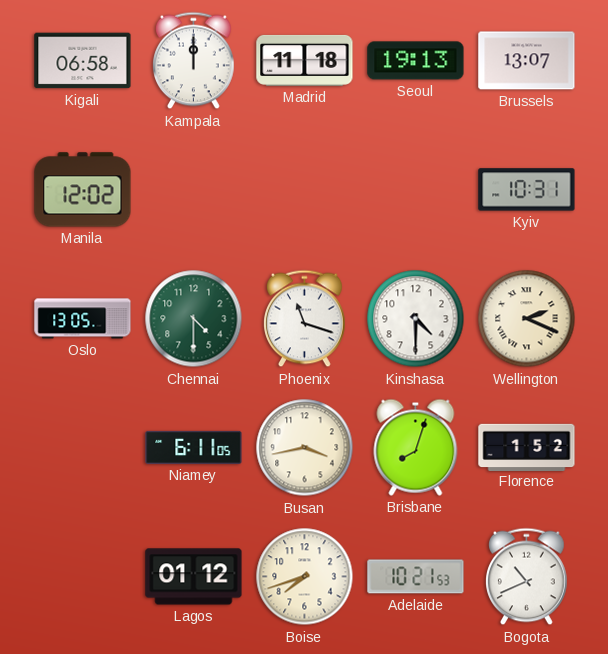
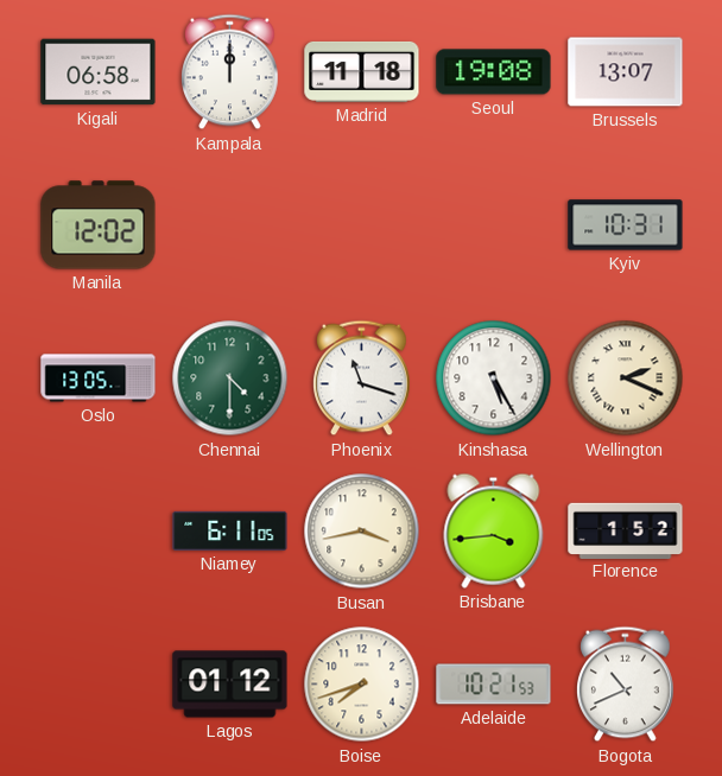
Seoul: 19:13 -> 19:08 (494, 72)
Kinshasa: 4:30 -> 5:25 (494, 379)
Brisbane: 8:03 -> 3:44 (494, 530)
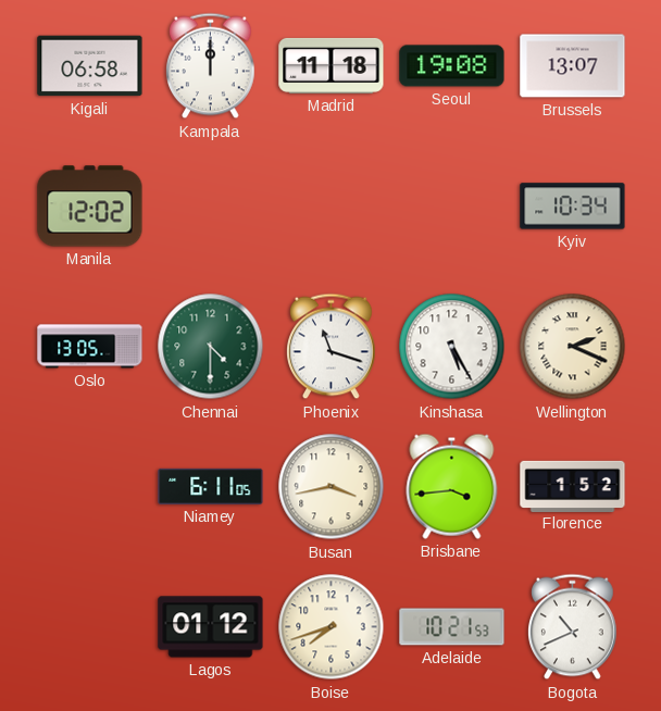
Kyiv: 10:31 -> 10:34 (573, 207)
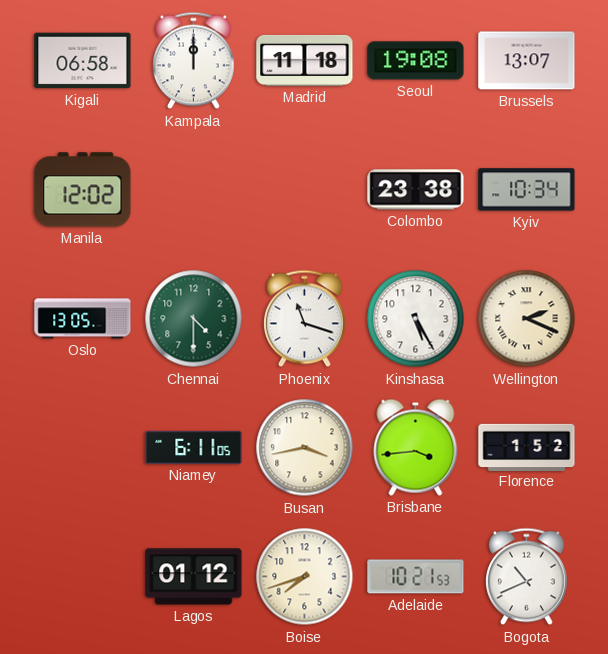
Colombo: none -> 23:38 (416, 190)
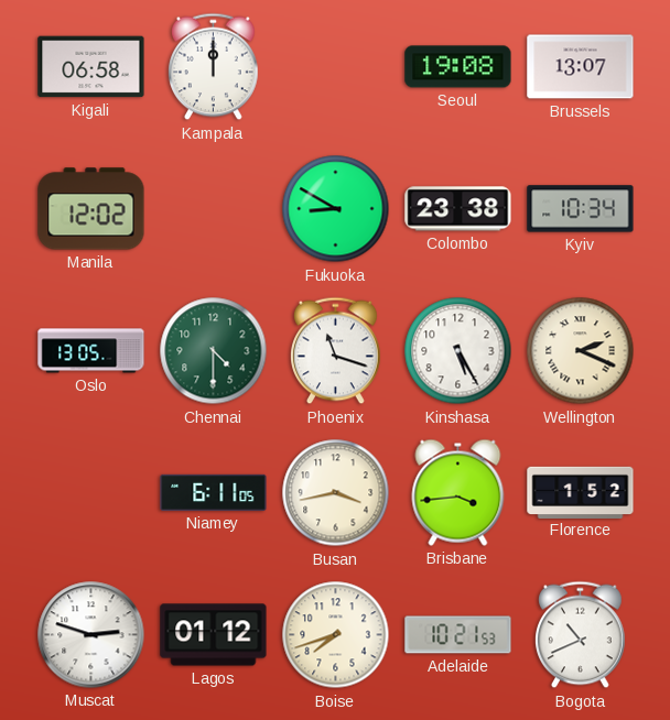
Madrid: 11:18 -> none (305, 60)
Fukuoka: none -> 8:50 (336, 209)
Muscat: none -> 2:48 (91, 635)
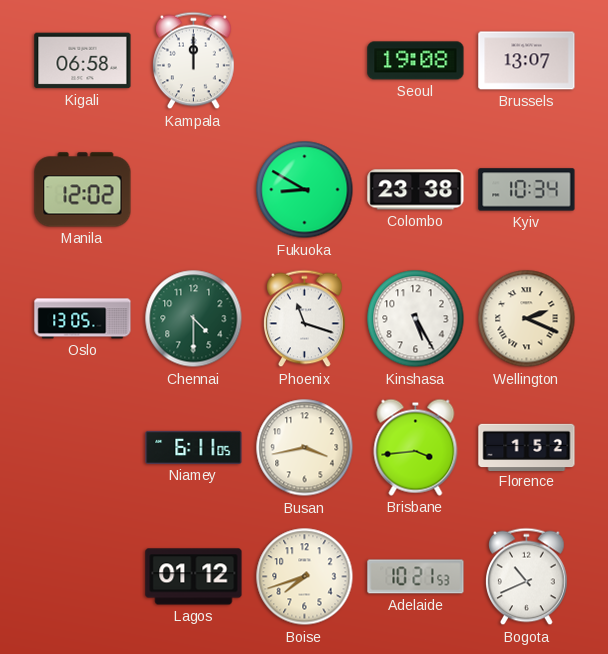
Muscat: 2:48 -> none (91, 635)
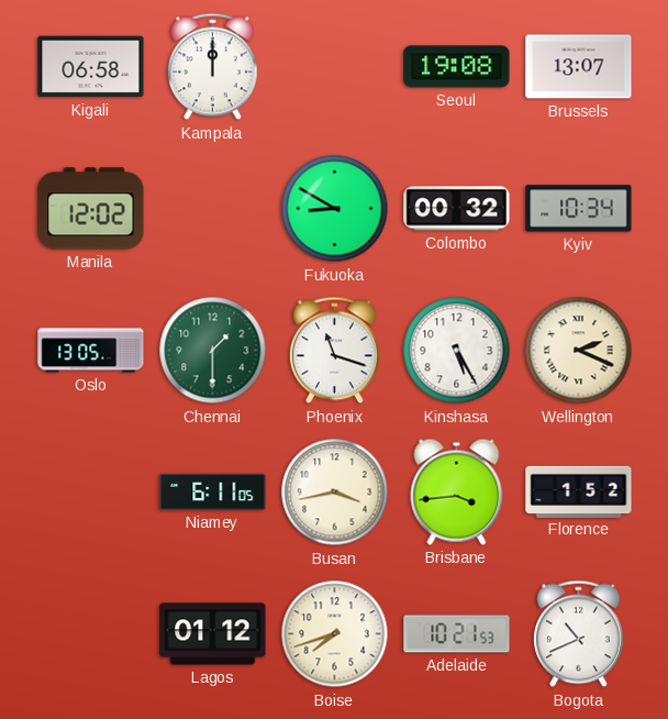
Colombo: 23:38 -> 00:32 (457, 209)
Chennai: 4:30 -> 1:30 (213, 351)
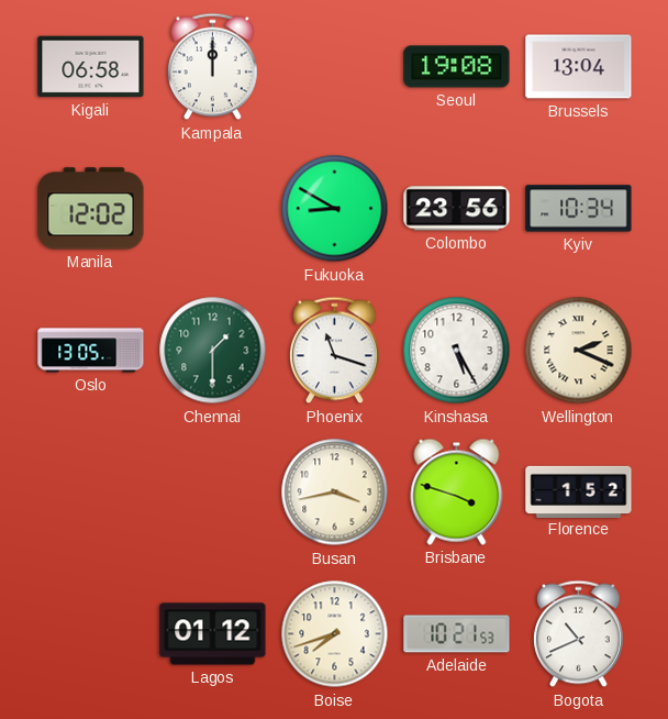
Brussels: 13:07 -> 13:04 (579, 67)
Colombo: 00:32 -> 23:56 (457, 209)
Niamey: 6:11 -> none (213, 491)
Brisbane: 3:44 -> 3:48 (457, 491)
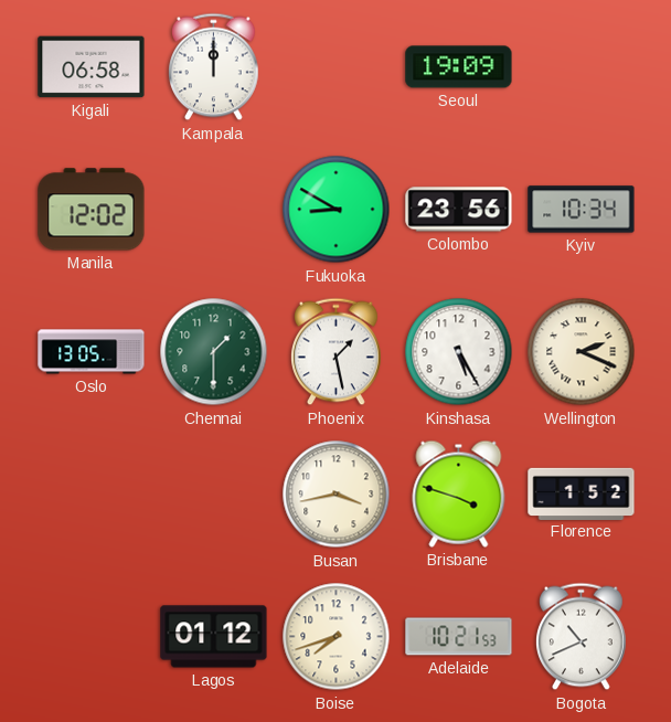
Seoul: 19:08 -> 19:09 (459, 67)
Brussels: 13:04 -> none (579, 67)
Phoenix: 11:18 -> 1:28 (337, 352)
